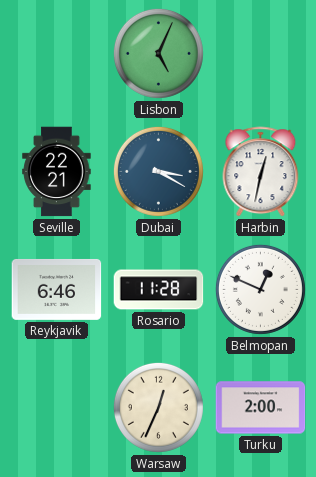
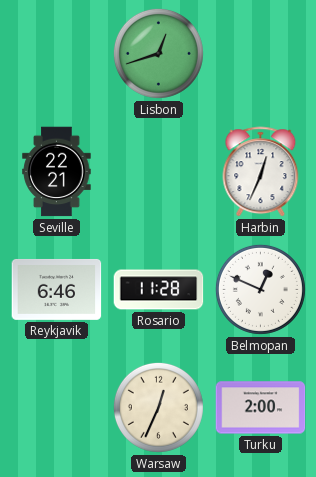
Lisbon: 5:04 -> 12:42 (158, 53)
Dubai: 3:20 -> none (158, 171)
Harbin: 12:32 -> 12:34 (261, 172)
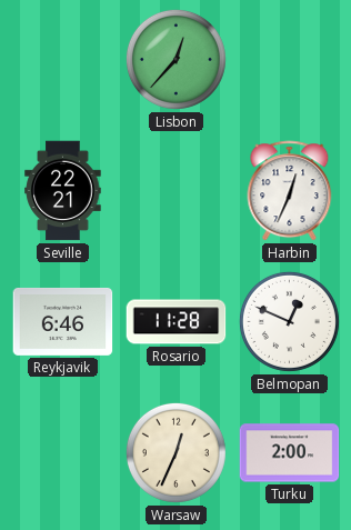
Lisbon: 12:42 -> 12:37 (175, 59)
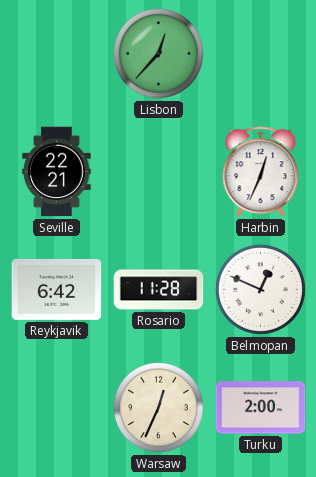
Reykjavik: 6:46 -> 6:42 (57, 289)
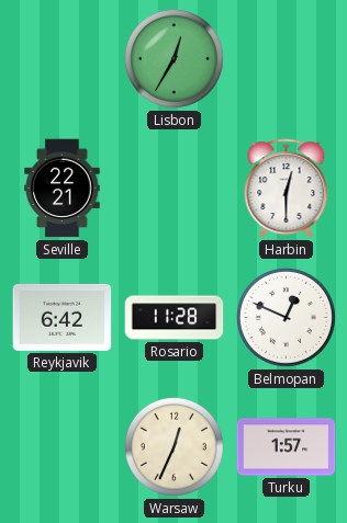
Lisbon: 12:37 -> 12:35 (173, 58)
Harbin: 12:34 -> 12:30 (287, 189)
Turku: 2:00 -> 1:57 (287, 447)
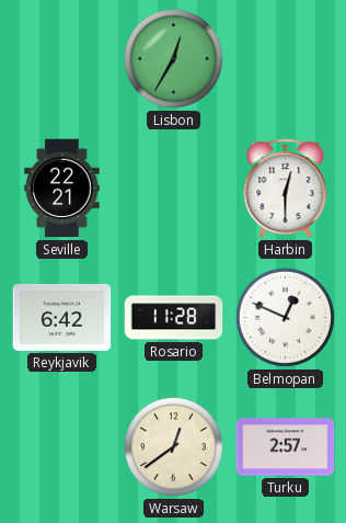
Warsaw: 12:34 -> 12:39 (173, 446)
Turku: 1:57 -> 2:57 (286, 447)
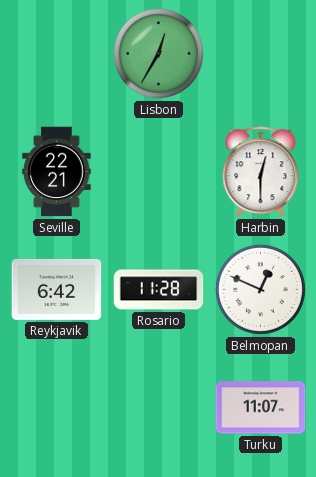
Warsaw: 12:39 -> none (173, 446)
Turku: 2:57 -> 11:07 (261, 408)
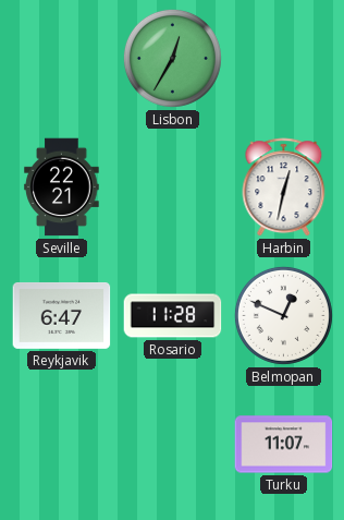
Harbin: 12:30 -> 12:32 (284, 188)
Reykjavik: 6:42 -> 6:47 (62, 315)
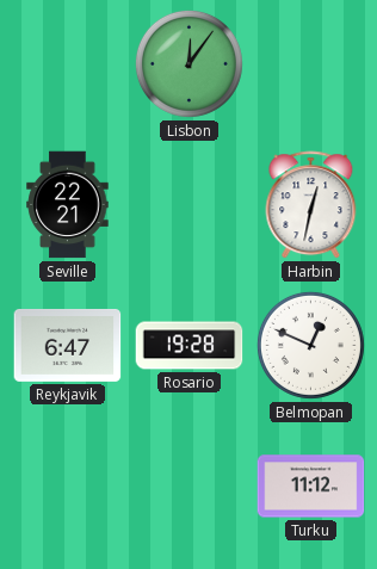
Lisbon: 12:35 -> 12:06 (188, 63)
Rosario: 11:28 -> 19:28 (190, 346)
Turku: 11:07 -> 11:12 (311, 487)
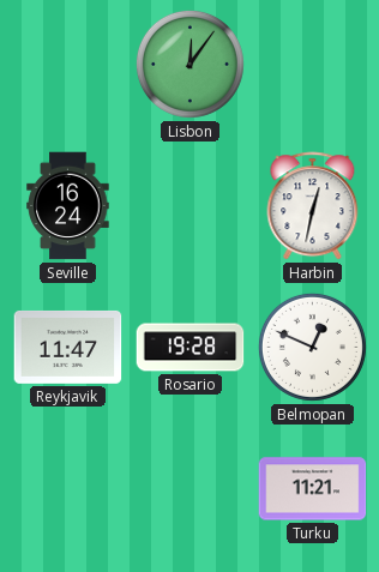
Seville: 22:21 -> 16:24 (68, 206)
Reykjavik: 6:47 -> 11:47 (68, 347)
Turku: 11:12 -> 11:21 (313, 489)
